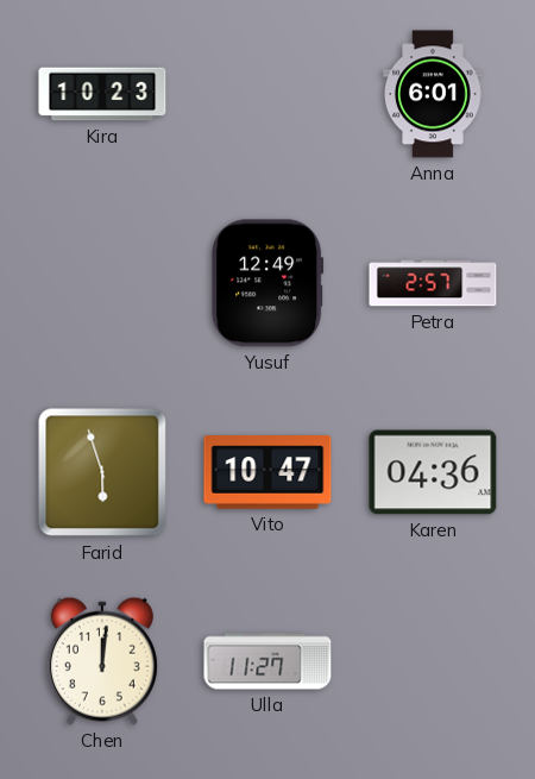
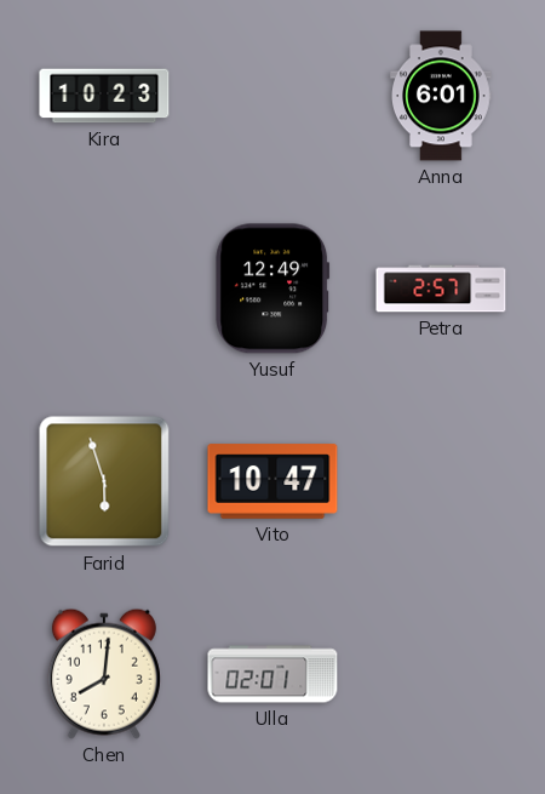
Karen: 04:36 -> none (433, 472)
Chen: 12:01 -> 8:01 (104, 674)
Ulla: 11:27 -> 02:01 (272, 674)
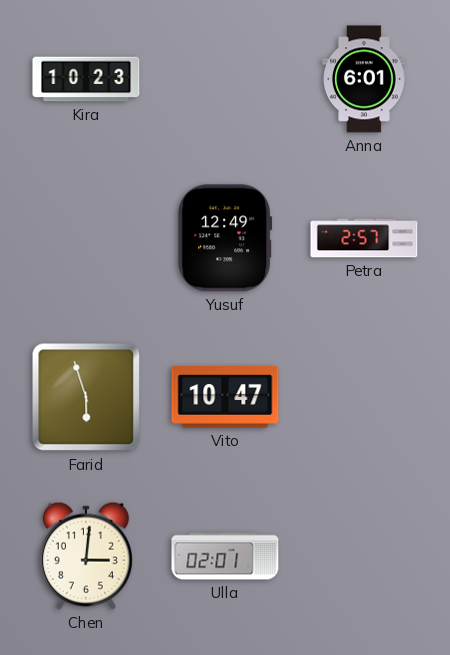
Chen: 8:01 -> 3:01 (86, 556)
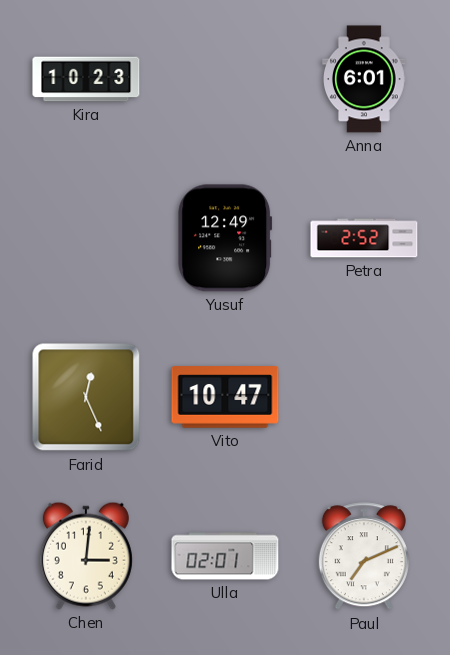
Petra: 2:57 -> 2:52 (364, 238)
Farid: 5:57 -> 12:26 (86, 397)
Paul: none -> 7:11 (364, 557)
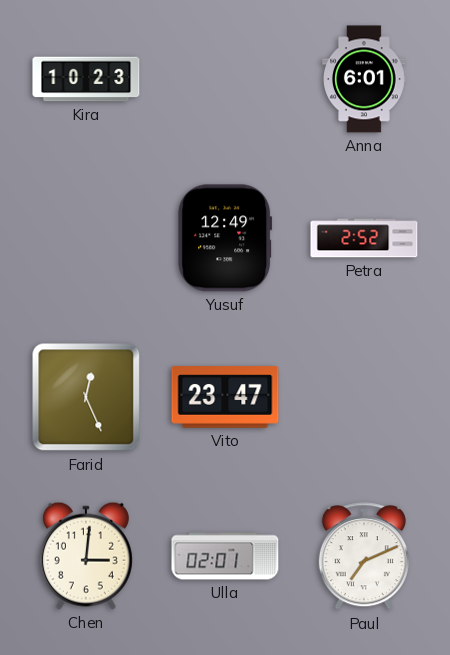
Vito: 10:47 -> 23:47 (225, 397)
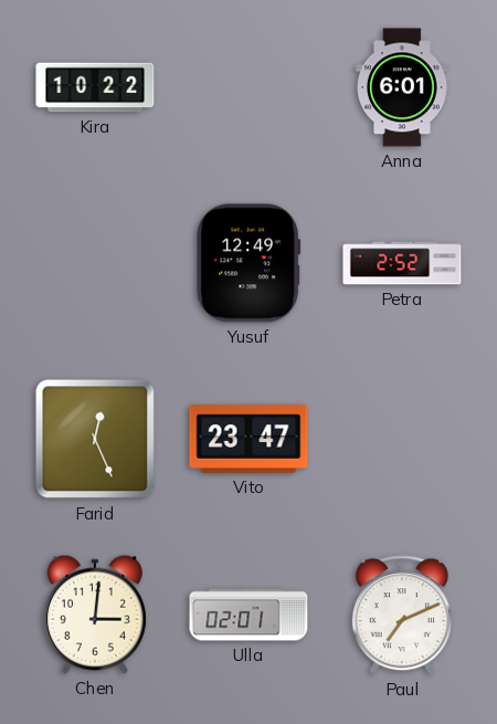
Kira: 10:23 -> 10:22 (95, 87)
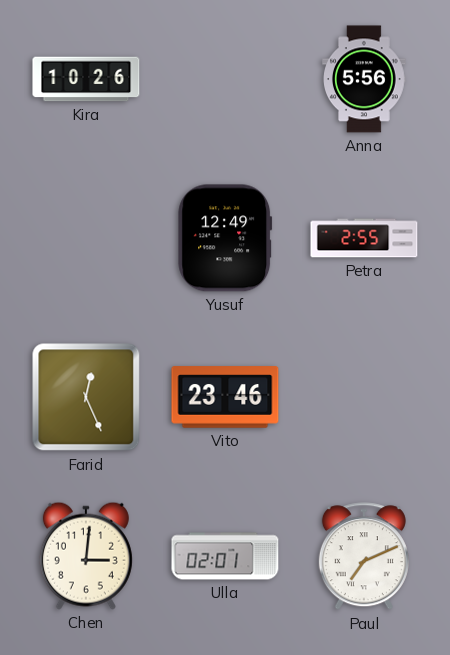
Kira: 10:22 -> 10:26 (86, 79)
Anna: 6:01 -> 5:56 (365, 79)
Petra: 2:52 -> 2:55 (364, 238)
Vito: 23:47 -> 23:46 (225, 397)
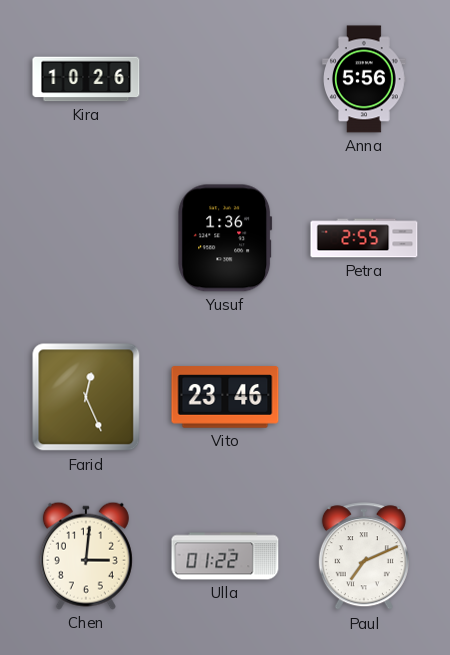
Yusuf: 12:49 -> 1:36 (225, 238)
Ulla: 02:01 -> 01:22 (225, 556)
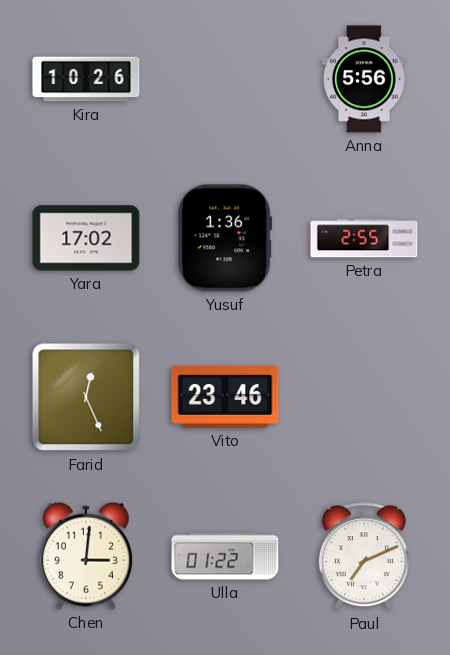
Yara: none -> 17:02 (86, 238)
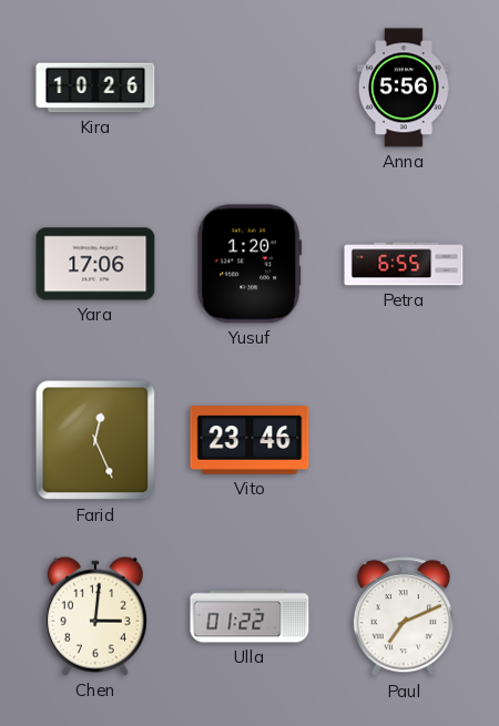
Yara: 17:02 -> 17:06 (95, 264)
Yusuf: 1:36 -> 1:20 (249, 264)
Petra: 2:55 -> 6:55 (404, 264)
